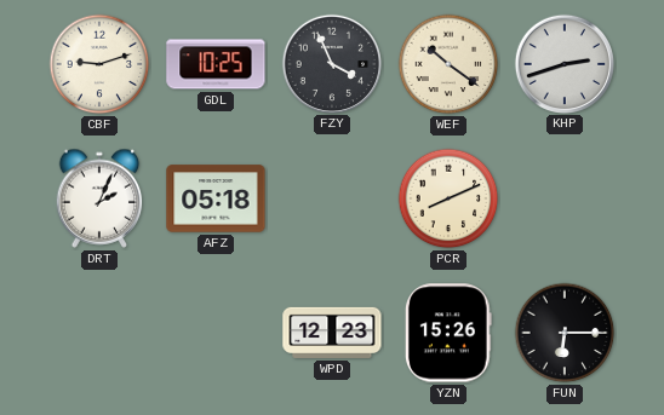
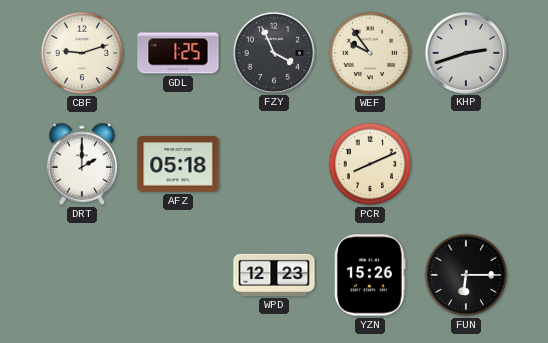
GDL: 10:25 -> 1:25 (178, 53)
WEF: 10:21 -> 9:54 (370, 53)
DRT: 2:04 -> 2:00 (82, 164)
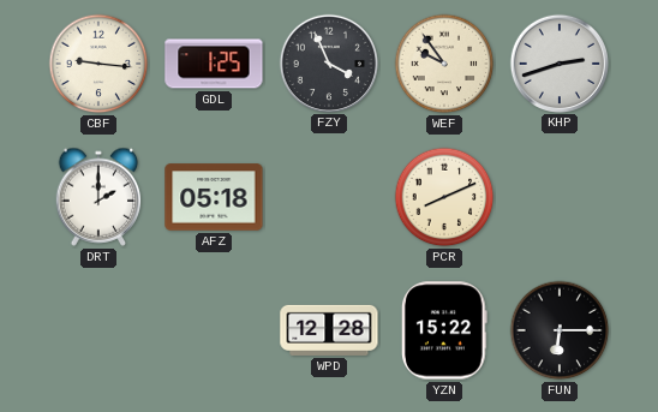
CBF: 9:12 -> 9:16 (98, 64)
WPD: 12:23 -> 12:28 (329, 330)
YZN: 15:26 -> 15:22 (444, 330)
